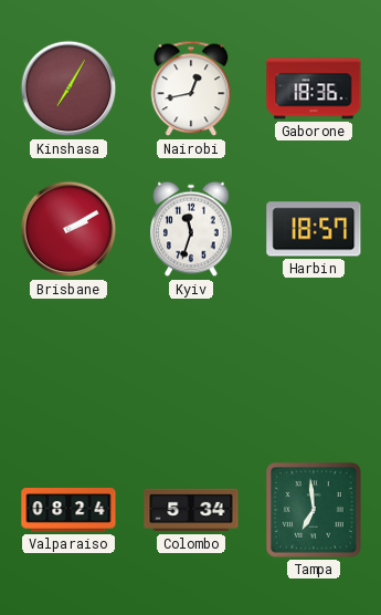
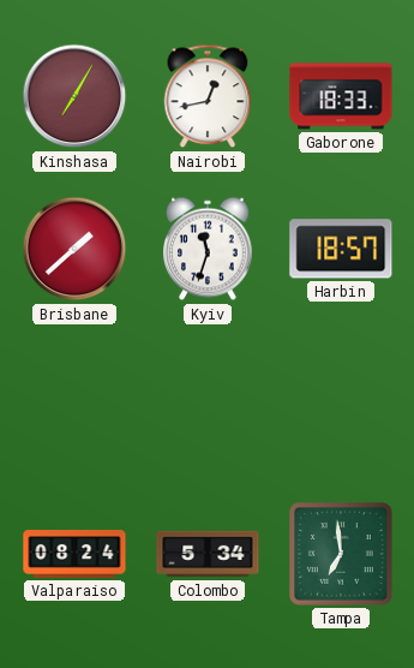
Gaborone: 18:36 -> 18:33 (341, 96)
Brisbane: 2:10 -> 1:38 (74, 249)
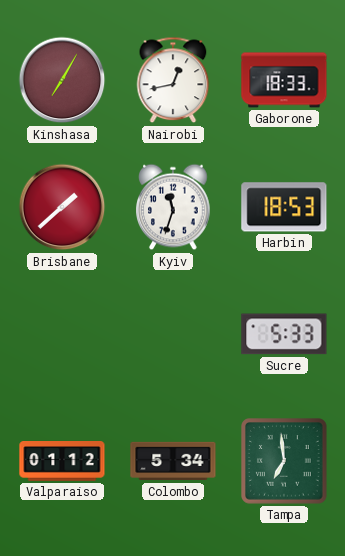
Harbin: 18:57 -> 18:53 (284, 207)
Sucre: none -> 5:33 (284, 334)
Valparaiso: 08:24 -> 01:12 (62, 462)
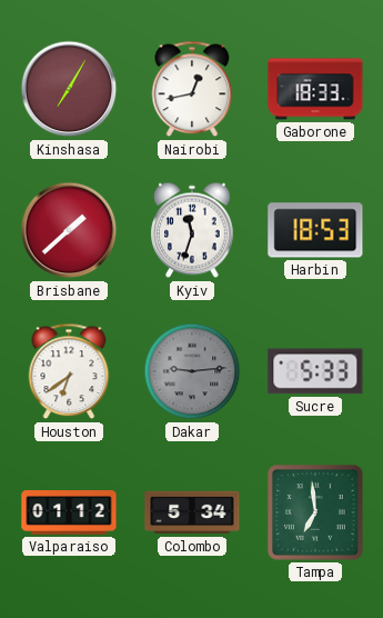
Houston: none -> 6:39 (69, 371)
Dakar: none -> 9:14 (192, 371)
